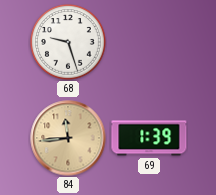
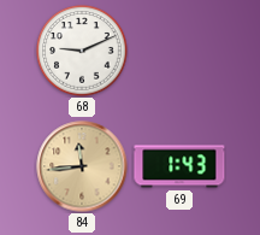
68: 9:27 -> 9:11 (82, 51)
69: 1:39 -> 1:43 (179, 166)
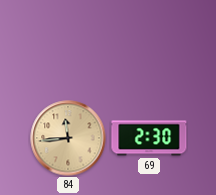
68: 9:11 -> none (82, 51)
69: 1:43 -> 2:30 (149, 138)
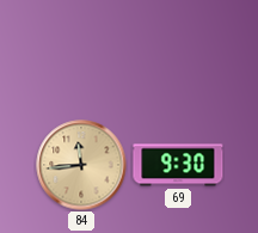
69: 2:30 -> 9:30 (178, 165)
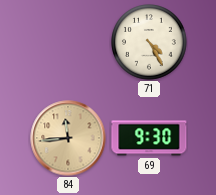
71: none -> 4:25 (149, 42)
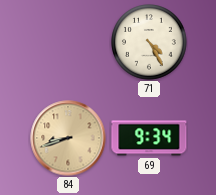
84: 11:44 -> 8:42 (68, 138)
69: 9:30 -> 9:34 (149, 138)
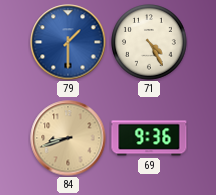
79: none -> 1:30 (68, 42)
69: 9:34 -> 9:36 (149, 138)
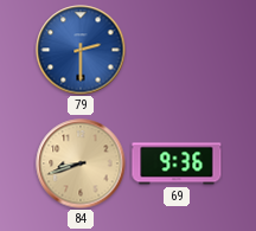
79: 1:30 -> 2:30 (81, 50)
71: 4:25 -> none (149, 42)
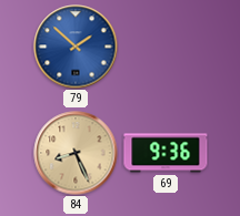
79: 2:30 -> 1:52 (76, 47)
84: 8:42 -> 8:26 (76, 153)
